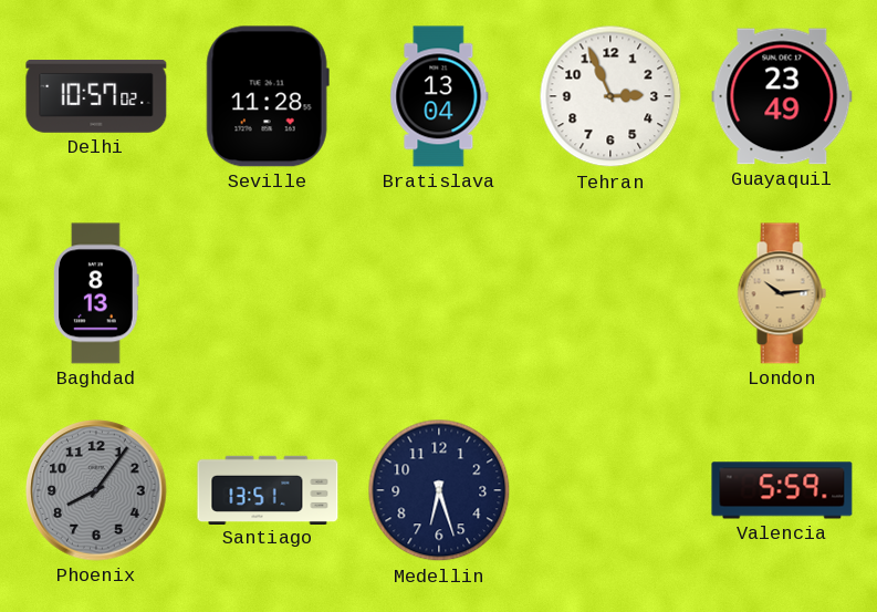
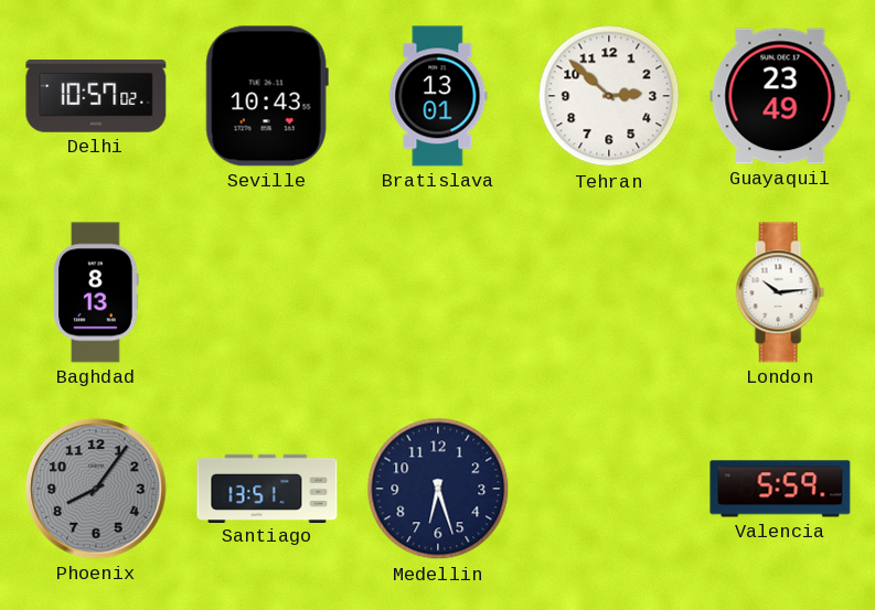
Seville: 11:28 -> 10:43 (267, 96)
Bratislava: 13:04 -> 13:01 (438, 96)
Tehran: 2:56 -> 2:52 (609, 96)
London dial: champagne -> white (780, 292)
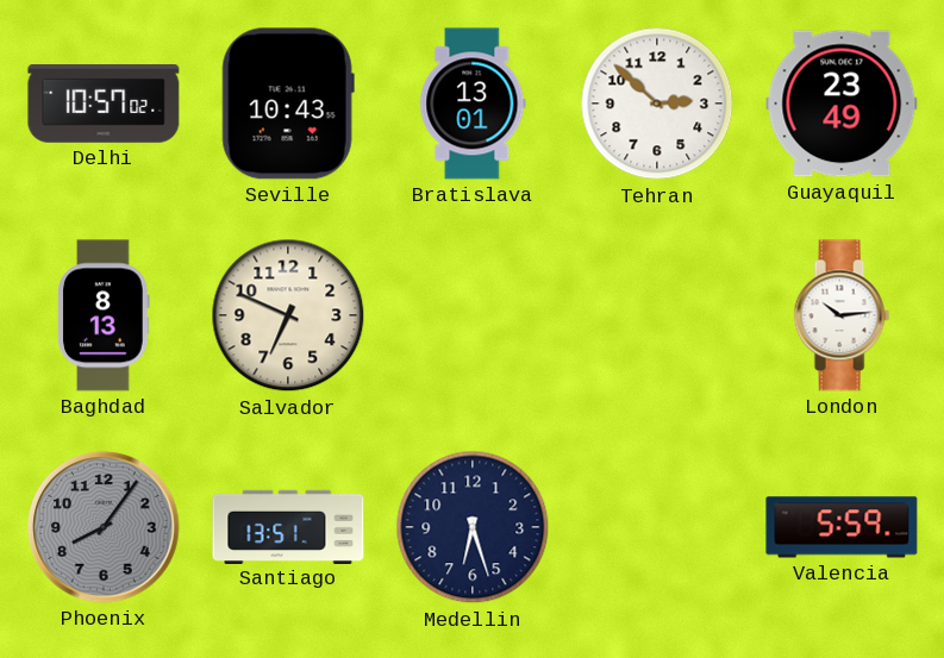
Salvador: none -> 6:49 (288, 315)
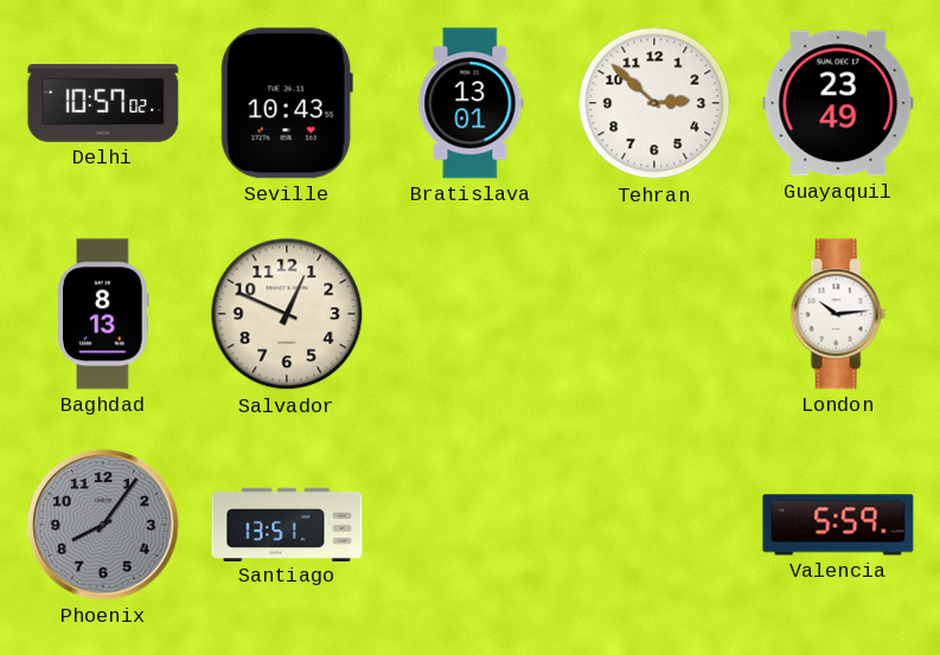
Salvador: 6:49 -> 12:49 (287, 314)
Medellin: 6:27 -> none (473, 527)
